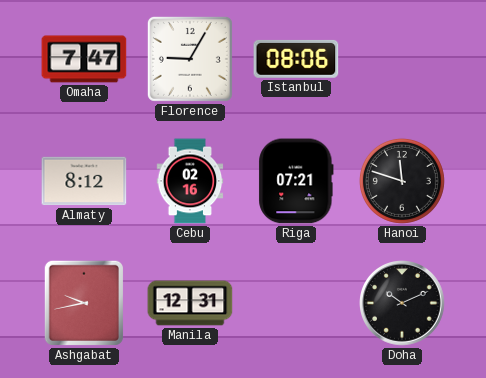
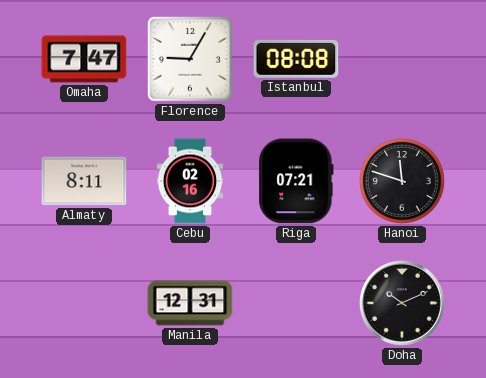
Istanbul: 08:06 -> 08:08 (296, 59)
Almaty: 8:12 -> 8:11 (84, 181)
Ashgabat: 9:43 -> none (84, 303)
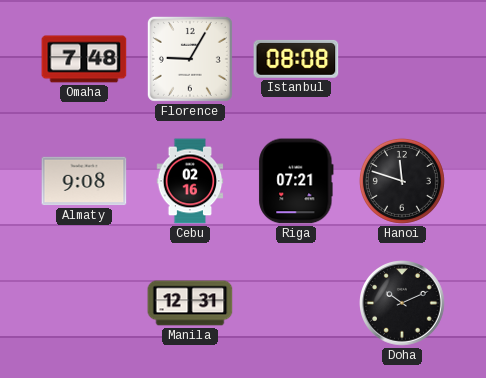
Omaha: 7:47 -> 7:48 (84, 59)
Almaty: 8:11 -> 9:08 (84, 181)
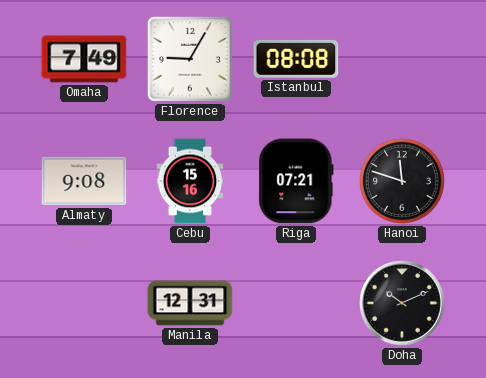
Omaha: 7:48 -> 7:49 (84, 59)
Cebu: 02:16 -> 15:16 (190, 181)
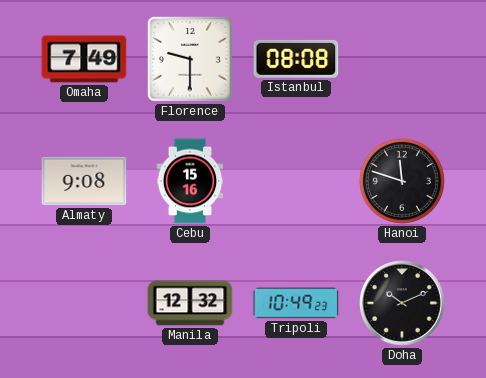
Florence: 9:05 -> 9:30 (190, 59)
Riga: 07:21 -> none (296, 181)
Manila: 12:31 -> 12:32 (190, 303)
Tripoli: none -> 10:49 (296, 303)
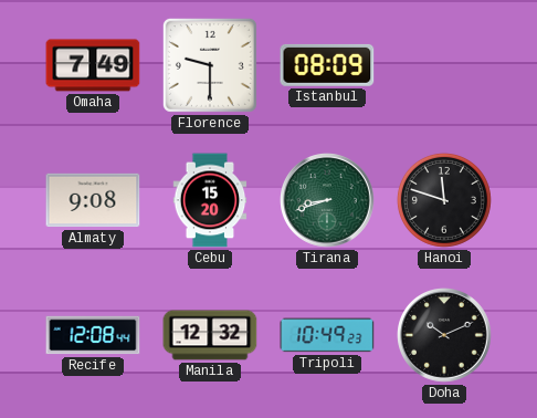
Istanbul: 08:08 -> 08:09 (327, 65)
Cebu: 15:16 -> 15:20 (210, 200)
Tirana: none -> 8:42 (328, 201)
Recife: none -> 12:08 (93, 335)
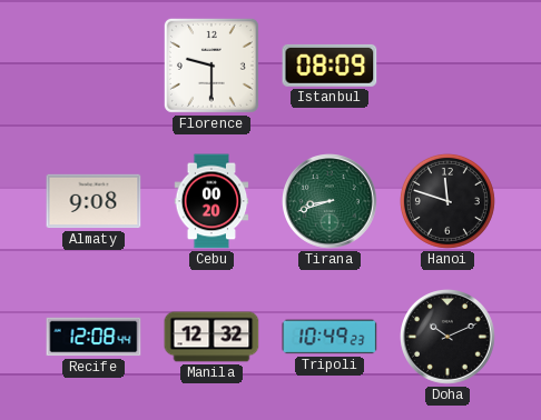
Omaha: 7:49 -> none (93, 65)
Cebu: 15:20 -> 00:20 (212, 201)
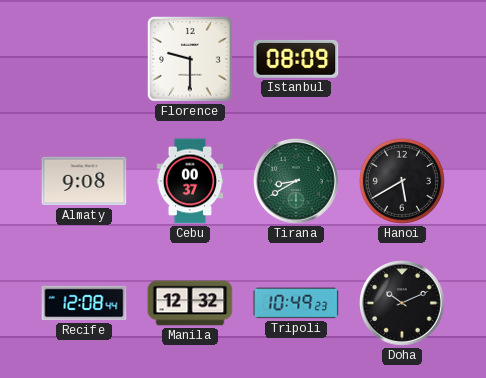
Cebu: 00:20 -> 00:37 (190, 181)
Tirana: 8:42 -> 8:40 (297, 182)
Hanoi: 11:48 -> 5:40 (402, 181)
